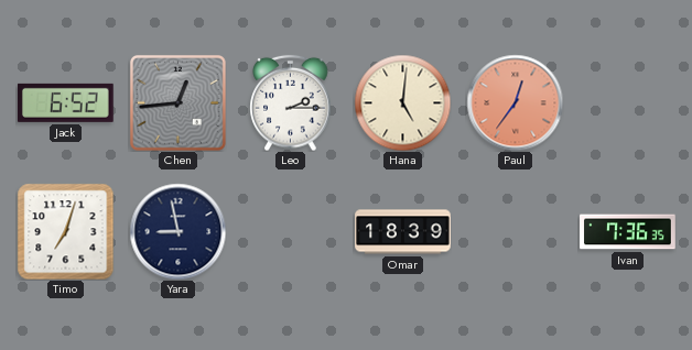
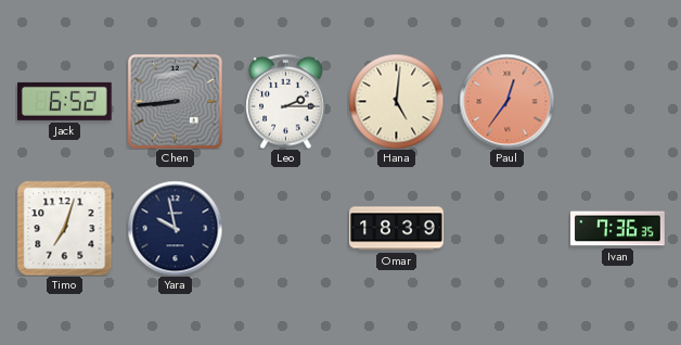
Chen: 12:44 -> 8:44 (175, 101)
Yara: 8:58 -> 9:58 (175, 228)
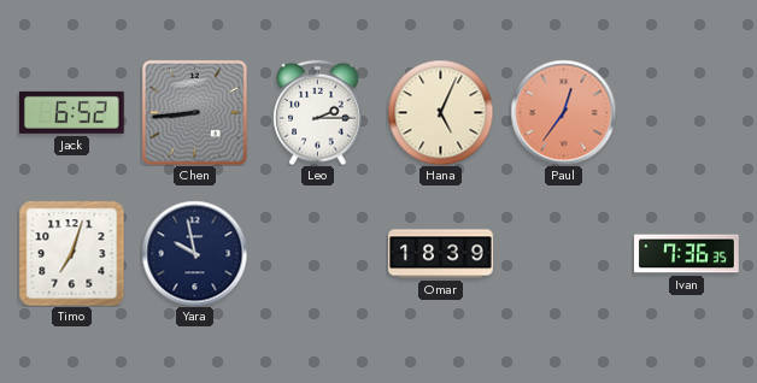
Hana: 5:01 -> 5:04 (440, 112)
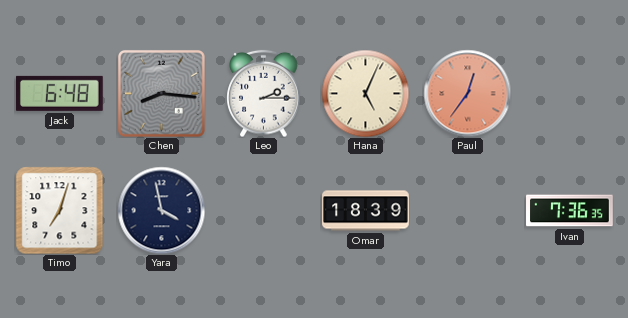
Jack: 6:52 -> 6:48 (59, 93)
Chen: 8:44 -> 8:16 (161, 93)
Yara: 9:58 -> 3:58 (161, 210)
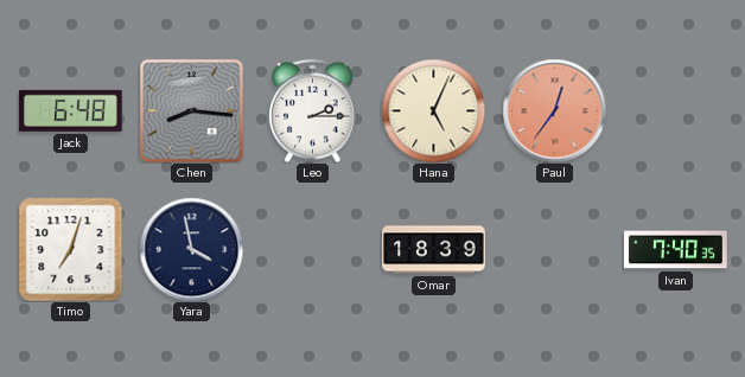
Ivan: 7:36 -> 7:40 (676, 250)
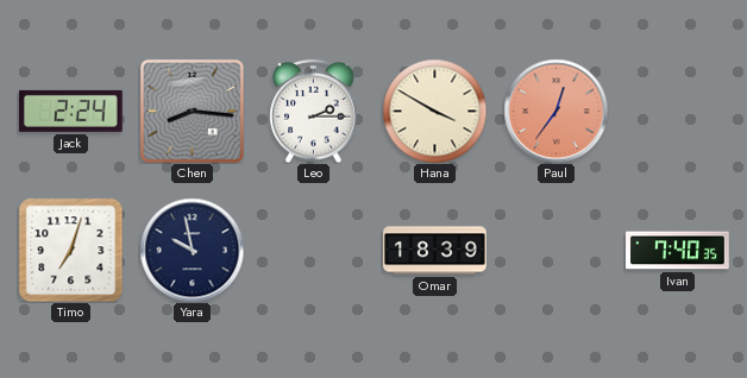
Jack: 6:48 -> 2:24 (70, 111)
Hana: 5:04 -> 3:50 (434, 111)
Yara: 3:58 -> 9:58 (192, 250)
